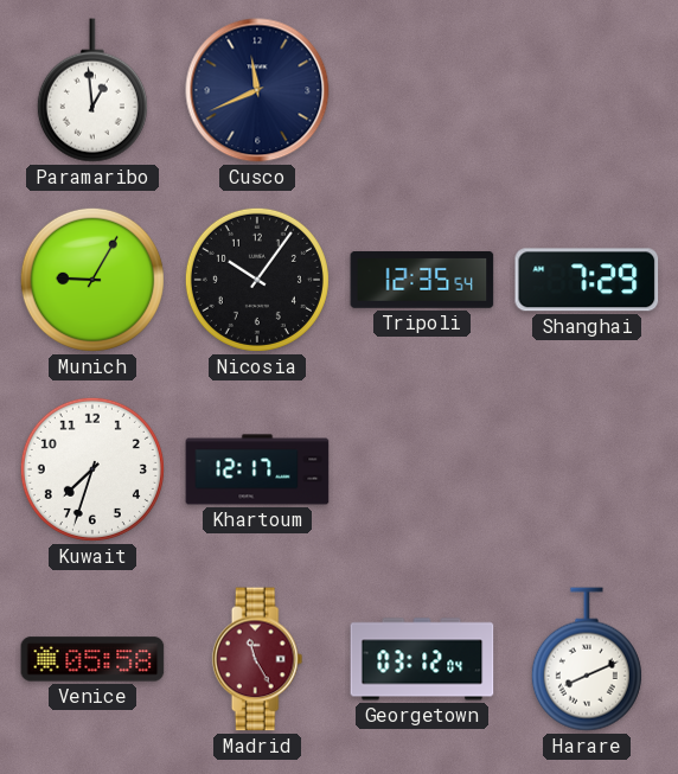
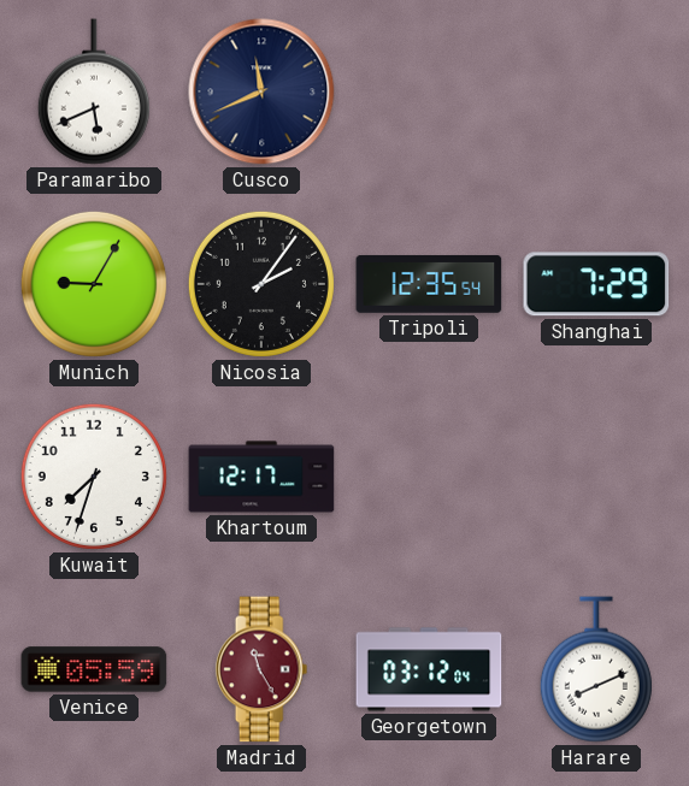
Paramaribo: 12:59 -> 5:41 (94, 91)
Nicosia: 10:06 -> 2:06 (261, 284)
Venice: 05:58 -> 05:59 (94, 669)
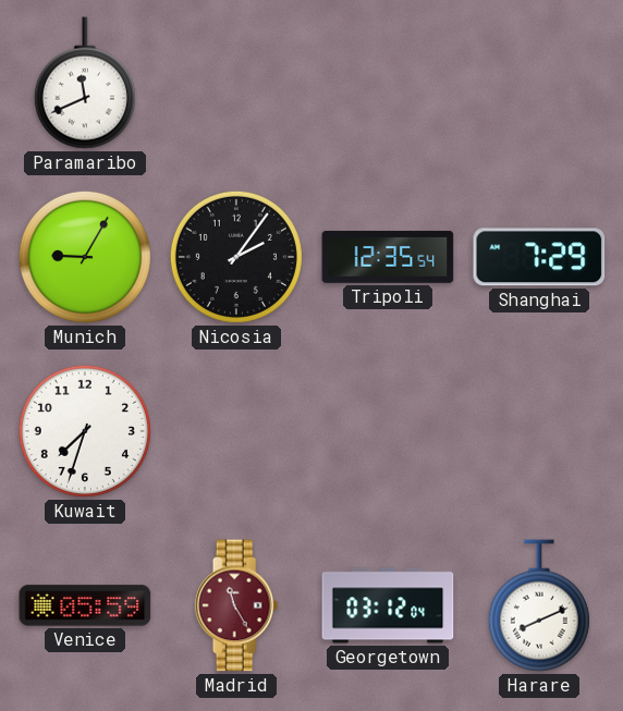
Paramaribo: 5:41 -> 11:41 (85, 83)
Cusco: 11:41 -> none (261, 91)
Khartoum: 12:17 -> none (261, 477)
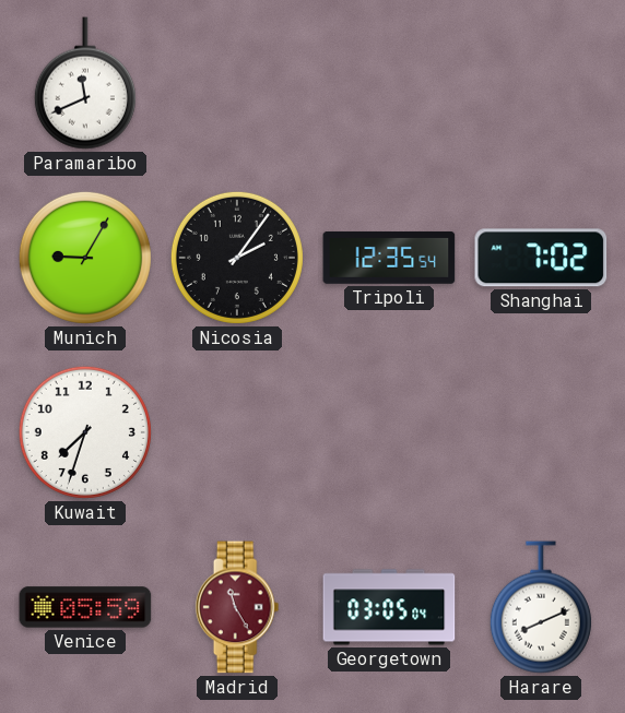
Shanghai: 7:29 -> 7:02 (541, 258)
Georgetown: 03:12 -> 03:05 (389, 607)
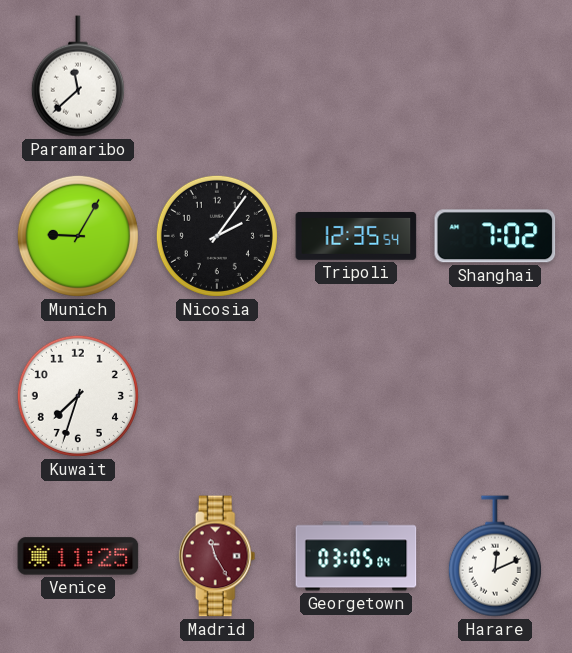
Paramaribo: 11:41 -> 11:38 (78, 76)
Venice: 05:59 -> 11:25 (78, 556)
Harare: 8:11 -> 12:11 (495, 556)
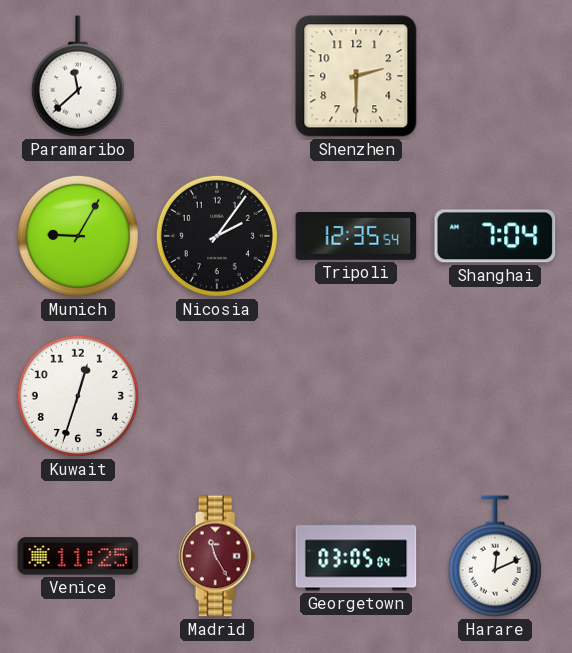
Shenzhen: none -> 2:30 (356, 76)
Shanghai: 7:02 -> 7:04 (495, 236)
Kuwait: 7:33 -> 12:33 (78, 396)
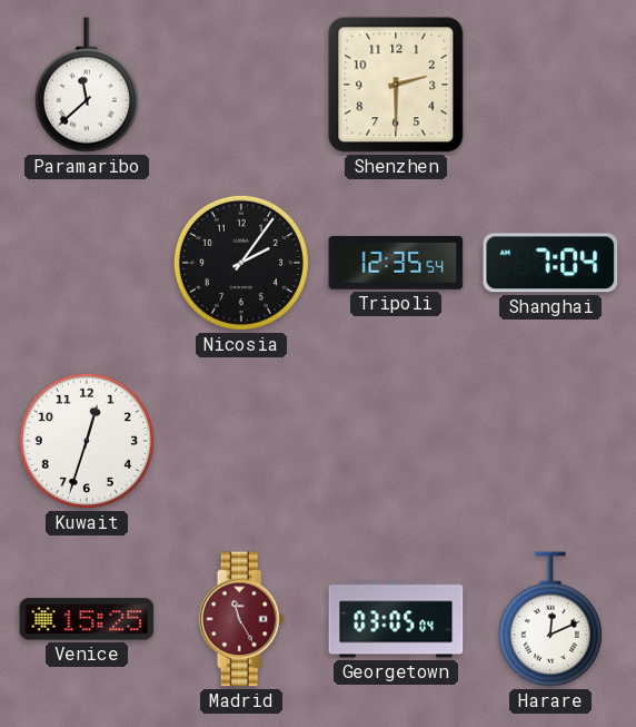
Munich: 9:05 -> none (78, 236)
Venice: 11:25 -> 15:25 (87, 619)
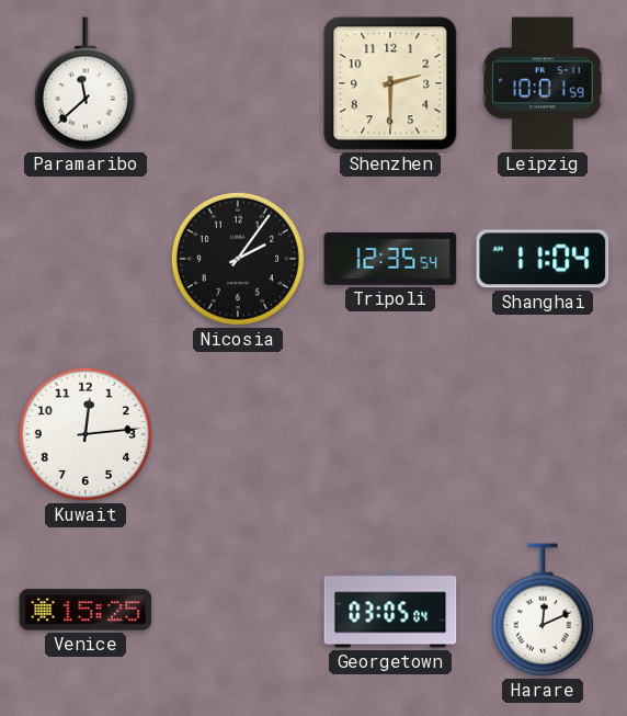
Leipzig: none -> 10:01 (543, 83)
Shanghai: 7:04 -> 11:04 (543, 259)
Kuwait: 12:33 -> 12:14 (86, 434)
Madrid: 11:25 -> none (241, 619)
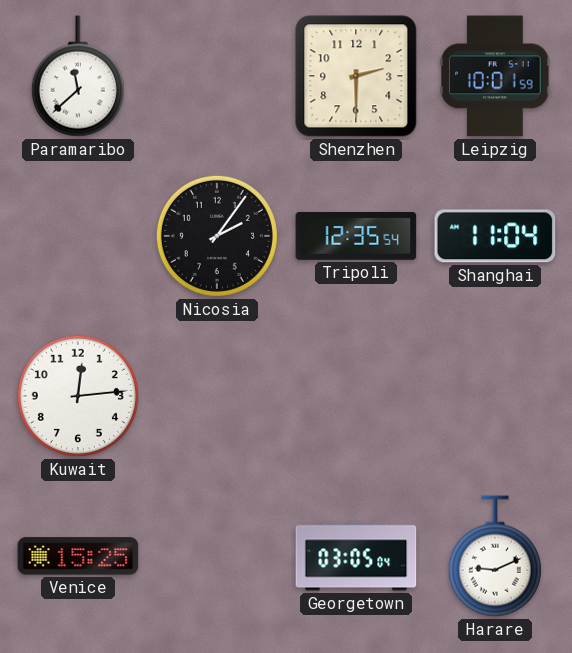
Harare: 12:11 -> 9:11 (495, 556)
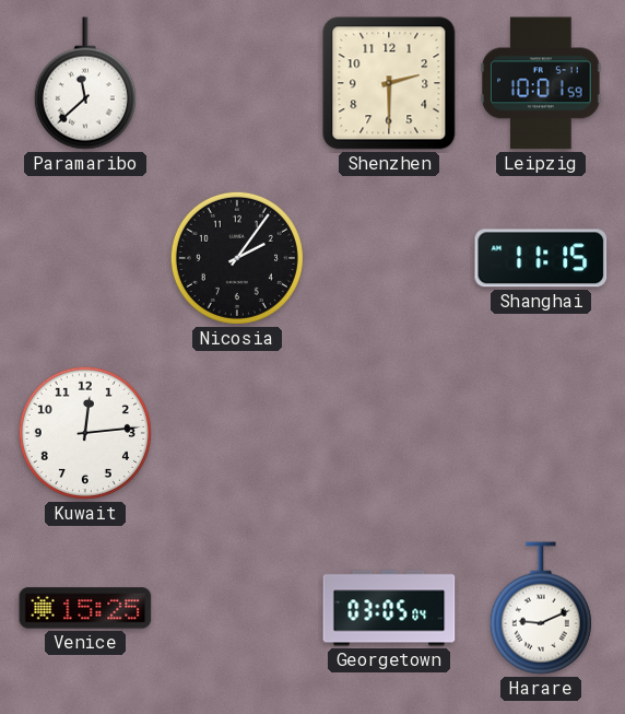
Tripoli: 12:35 -> none (356, 236)
Shanghai: 11:04 -> 11:15 (541, 258)
